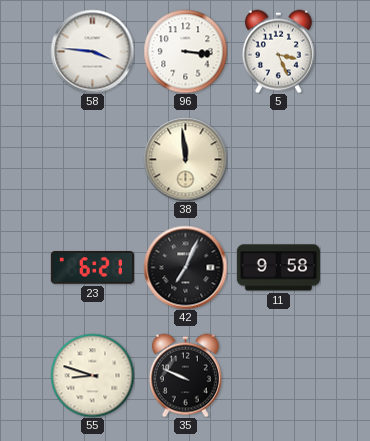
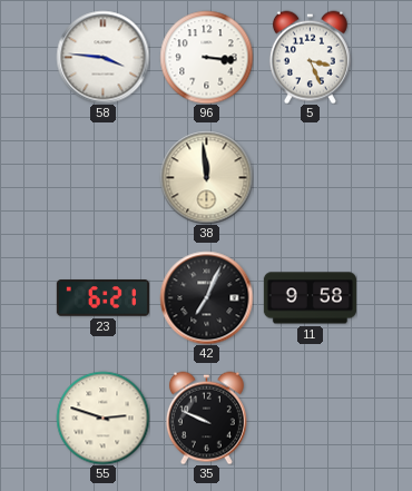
55: 8:48 -> 2:48 (102, 418)
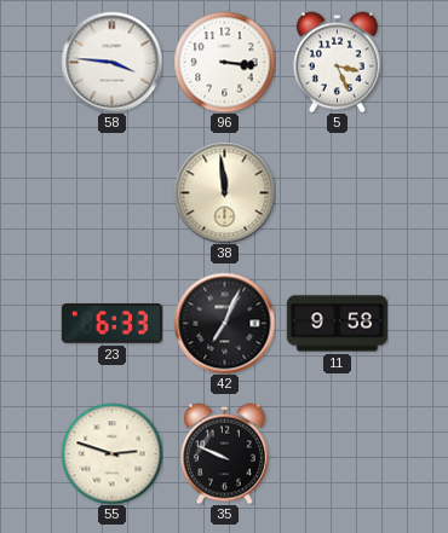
23: 6:21 -> 6:33 (111, 324)
